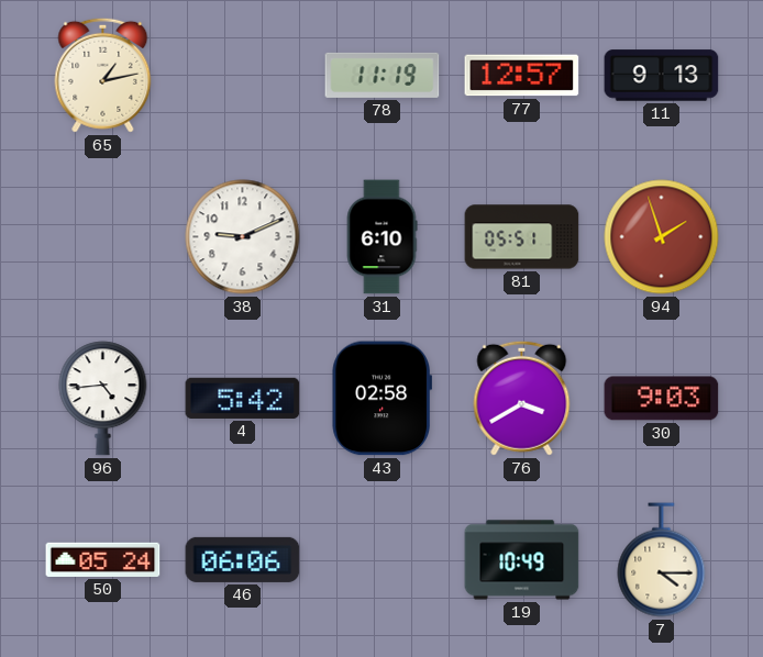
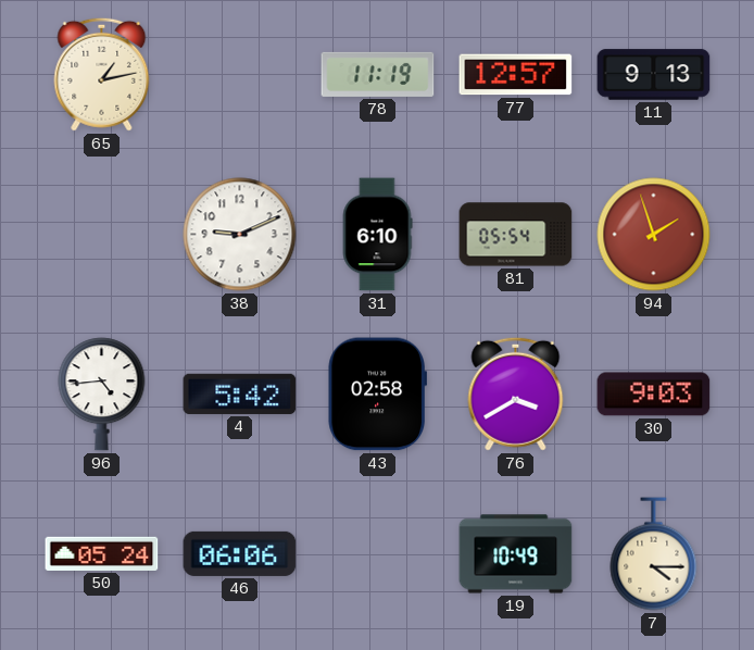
81: 05:51 -> 05:54 (516, 235)
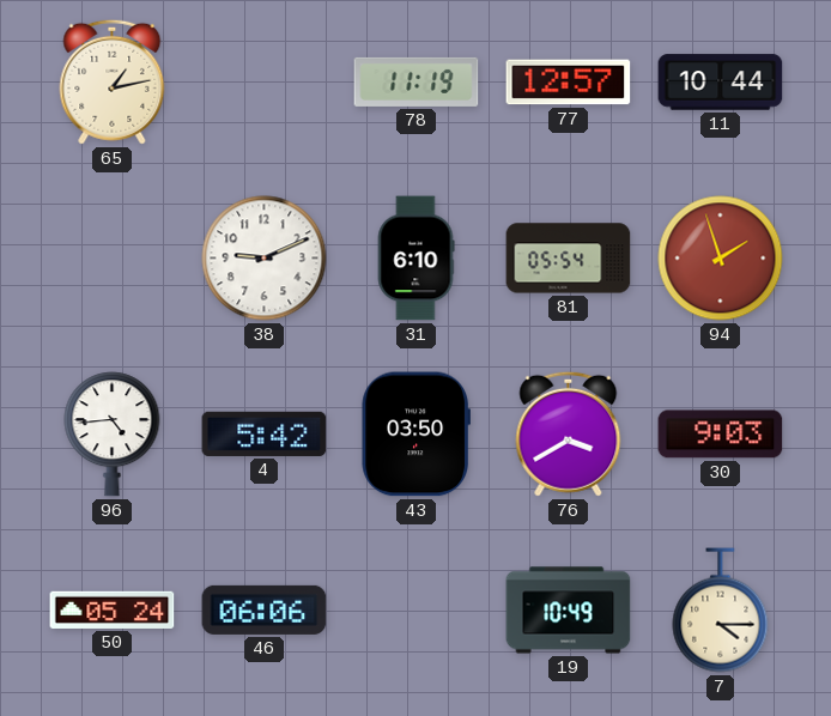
11: 9:13 -> 10:44 (721, 83)
43: 02:58 -> 03:50 (415, 435)
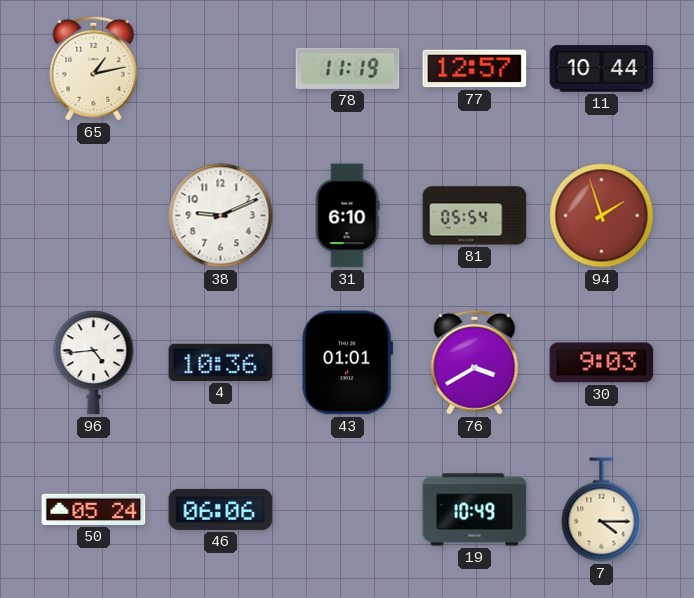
4: 5:42 -> 10:36 (221, 362)
43: 03:50 -> 01:01 (347, 363)
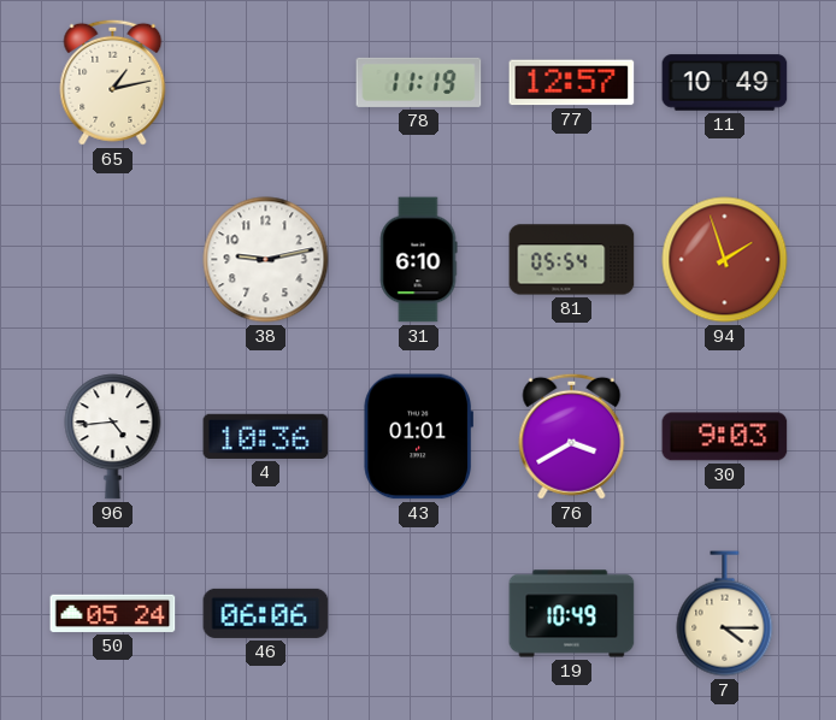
11: 10:44 -> 10:49 (725, 83)
38: 9:11 -> 9:13 (266, 260)
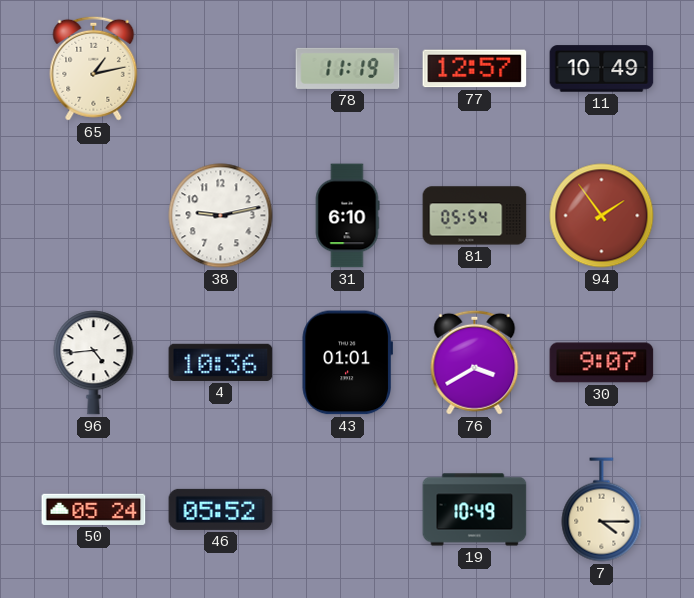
94: 1:57 -> 1:54 (602, 216)
30: 9:03 -> 9:07 (602, 363)
46: 06:06 -> 05:52 (221, 509)
